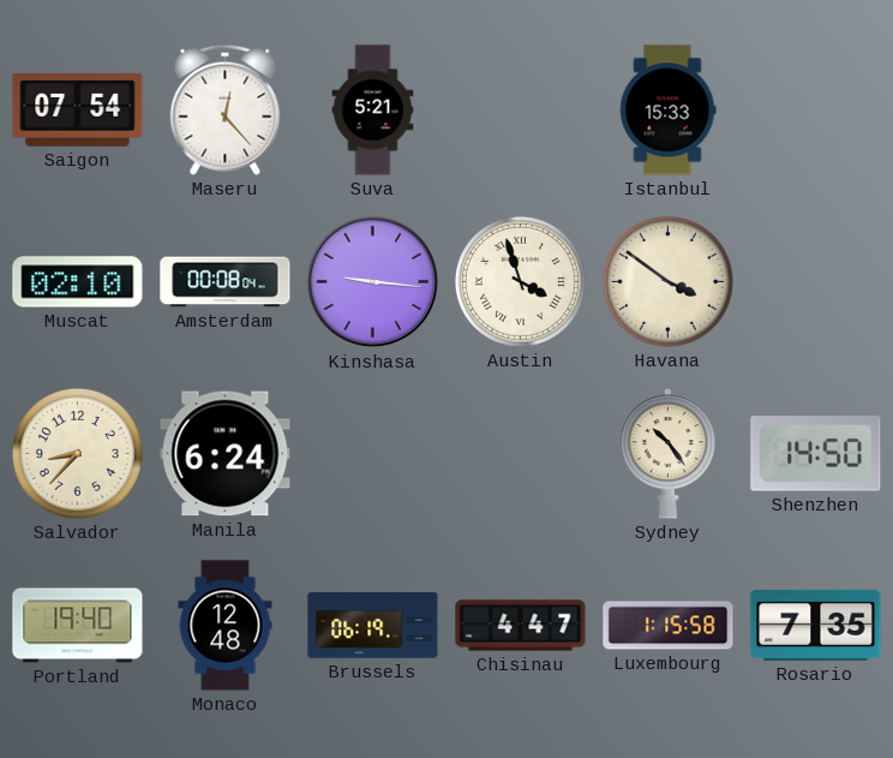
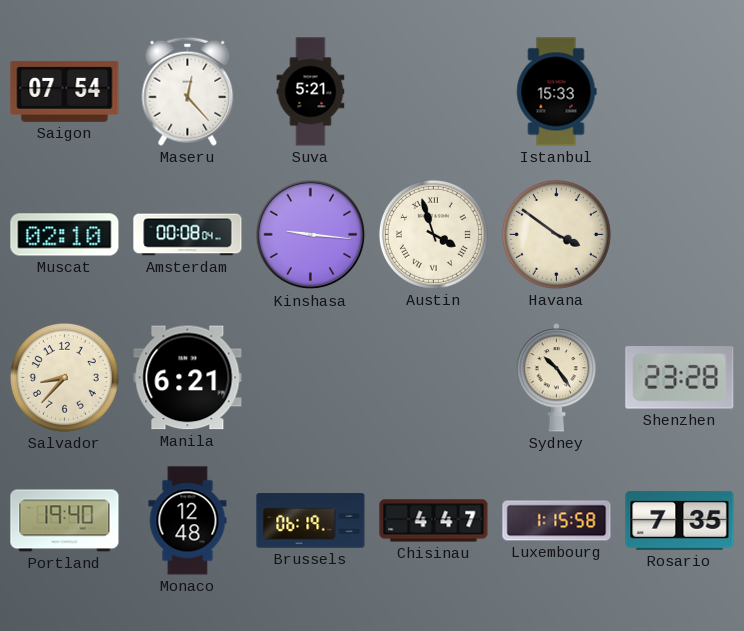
Manila: 6:24 -> 6:21 (188, 378)
Shenzhen: 14:50 -> 23:28 (680, 378)
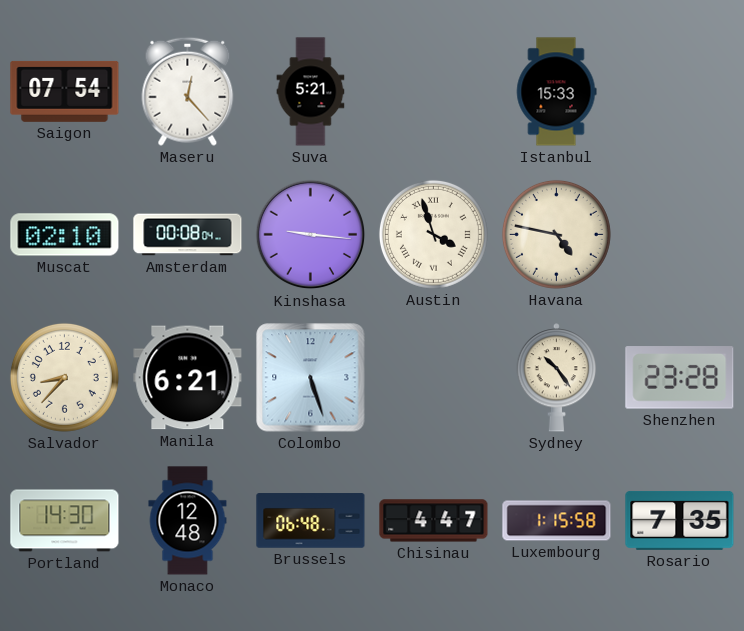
Havana: 3:51 -> 4:47 (556, 234)
Colombo: none -> 5:27 (311, 378)
Portland: 19:40 -> 14:30 (65, 521)
Brussels: 06:19 -> 06:48 (311, 521)
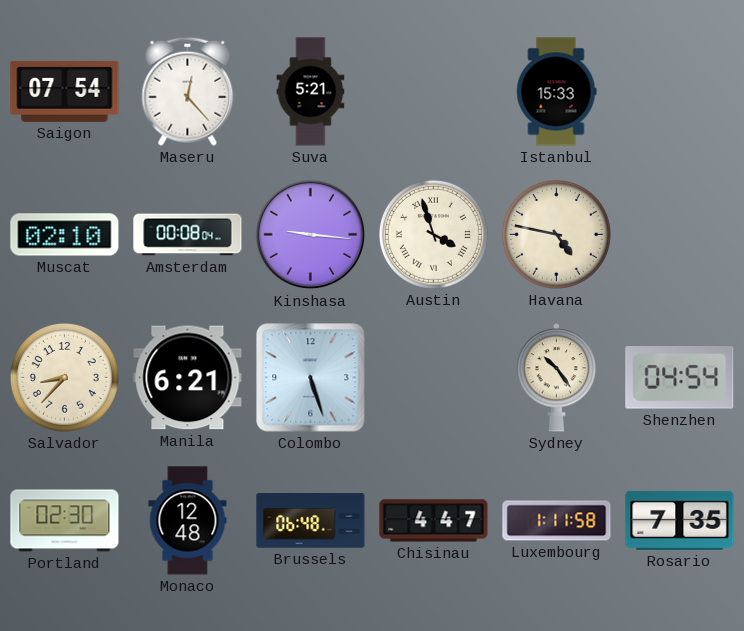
Shenzhen: 23:28 -> 04:54 (680, 378)
Portland: 14:30 -> 02:30 (65, 521)
Luxembourg: 1:15 -> 1:11 (557, 521)
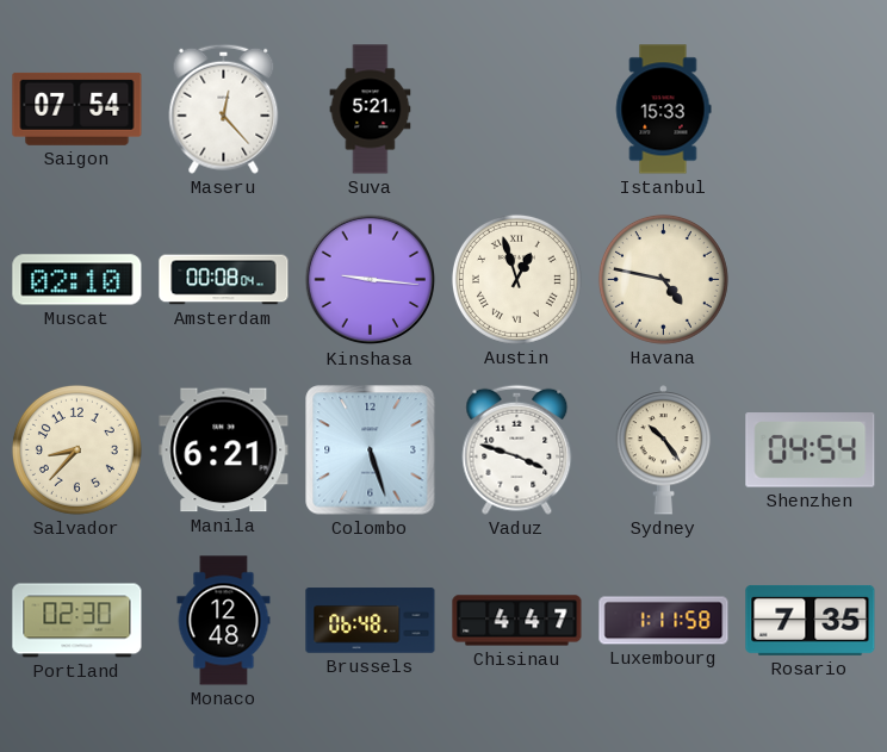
Austin: 3:57 -> 12:57 (516, 279)
Vaduz: none -> 3:48 (517, 449)
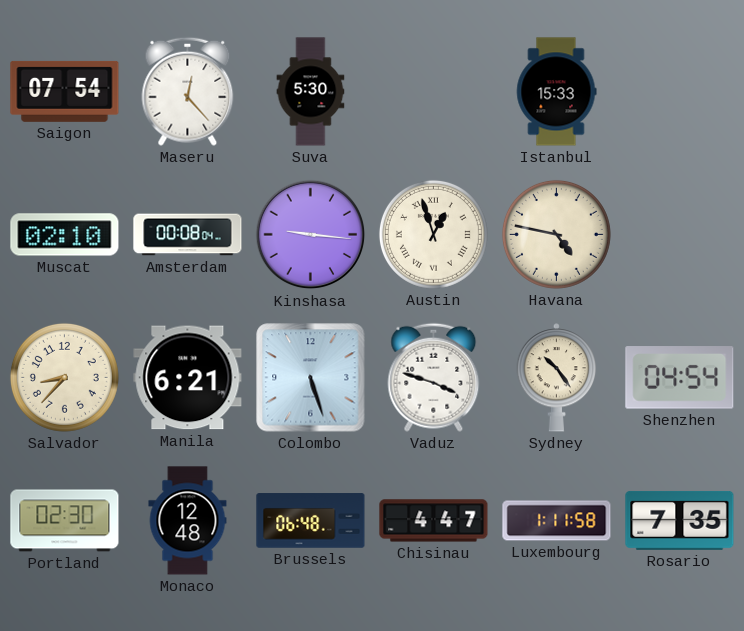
Suva: 5:21 -> 5:30 (311, 92)
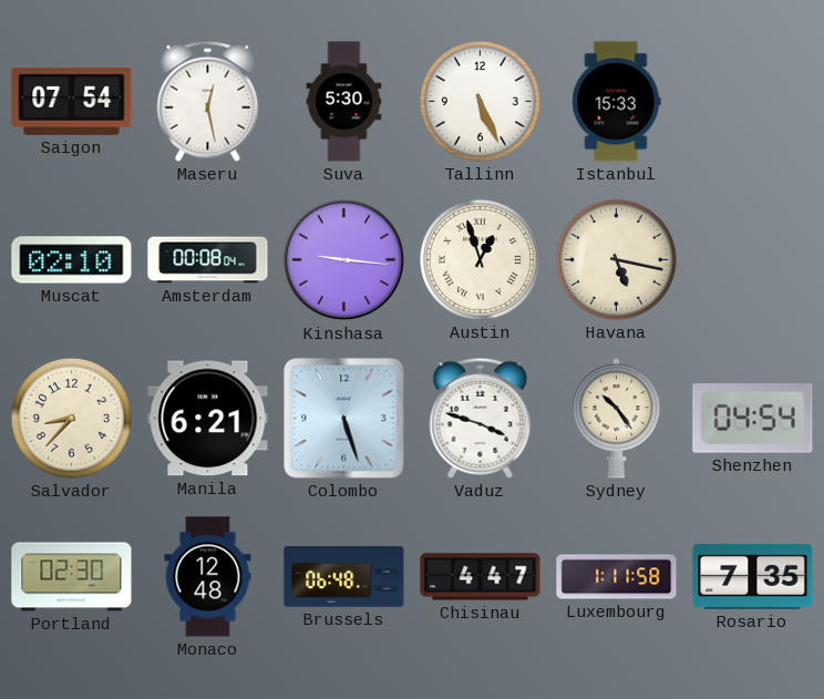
Maseru: 12:23 -> 12:28 (208, 101)
Tallinn: none -> 5:26 (480, 101)
Havana: 4:47 -> 5:17 (616, 259)
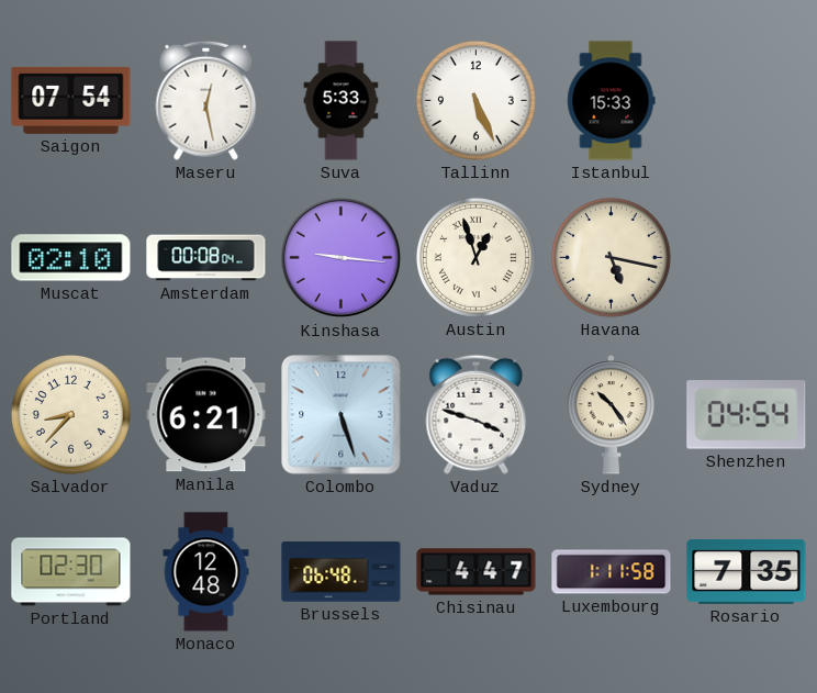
Suva: 5:30 -> 5:33 (342, 101)
